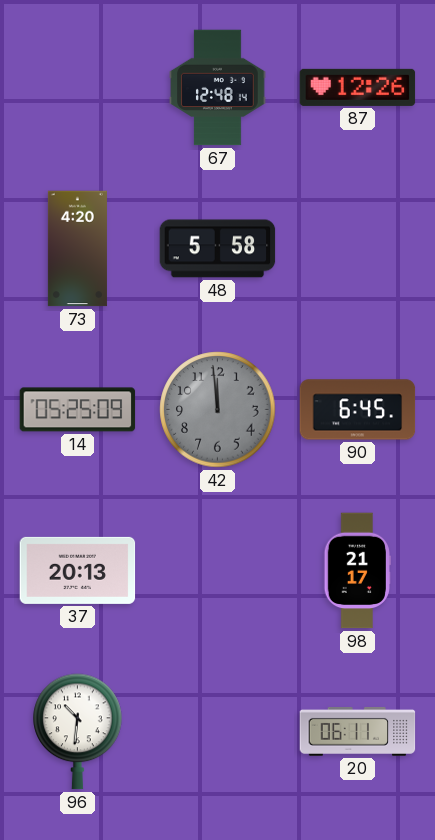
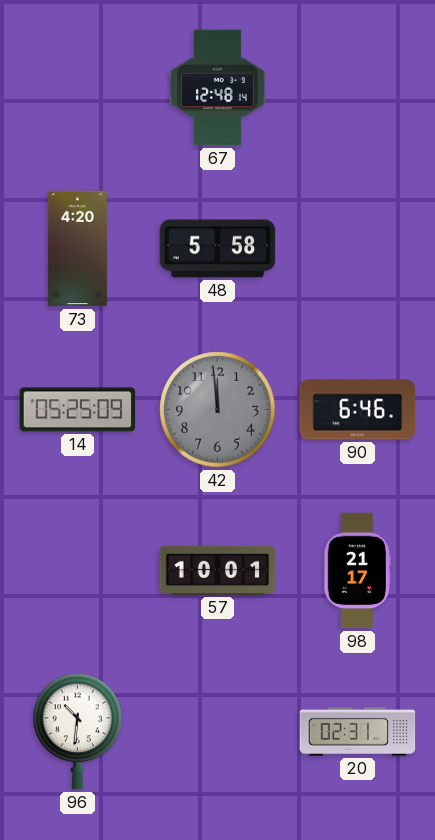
87: 12:26 -> none (358, 87)
90: 6:45 -> 6:46 (358, 410)
37: 20:13 -> none (78, 570)
57: none -> 10:01 (218, 570)
20: 06:11 -> 02:31 (358, 731)
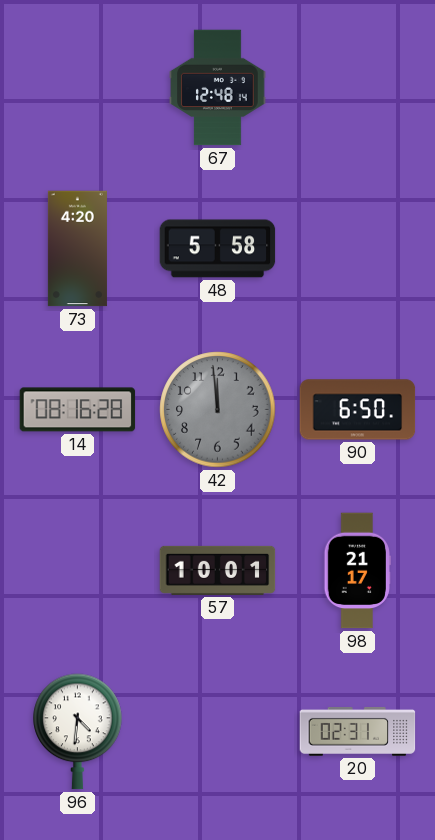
14: 05:25 -> 08:16 (78, 410)
90: 6:46 -> 6:50 (358, 410)
96: 10:31 -> 4:31 (78, 732)
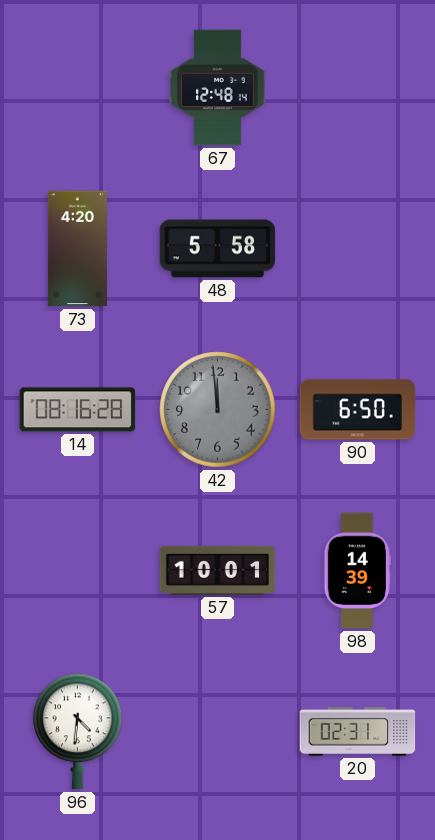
98: 21:17 -> 14:39 (357, 571)
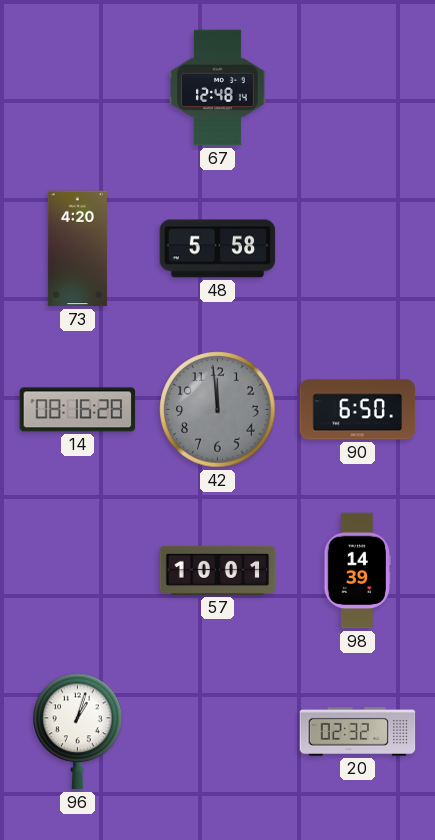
96: 4:31 -> 1:03 (78, 732)
20: 02:31 -> 02:32 (358, 731)
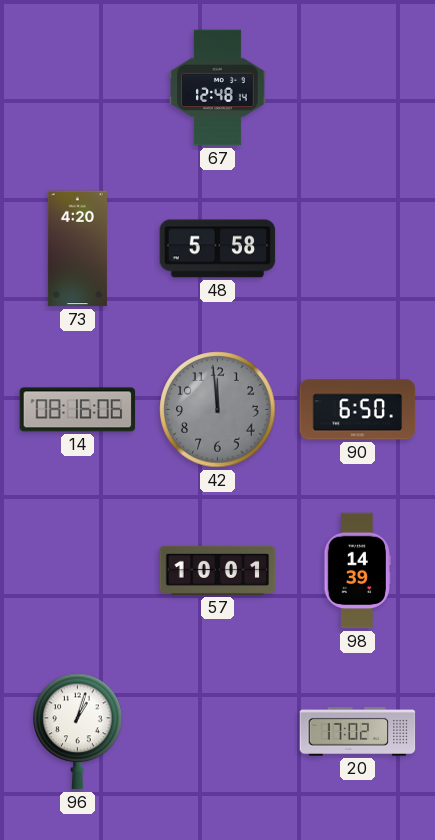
14: 08:16:28 -> 08:16:06 (78, 410)
20: 02:32 -> 17:02 (358, 731)
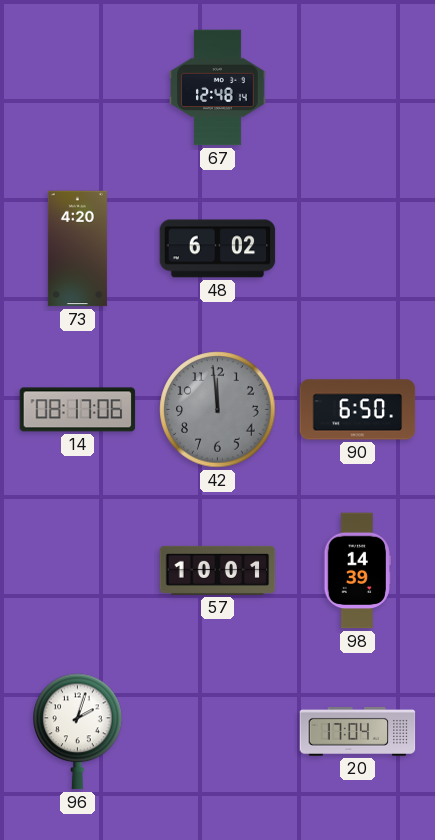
48: 5:58 -> 6:02 (218, 249)
14: 08:16 -> 08:17 (78, 410)
96: 1:03 -> 2:03 (78, 732)
20: 17:02 -> 17:04 (358, 731)
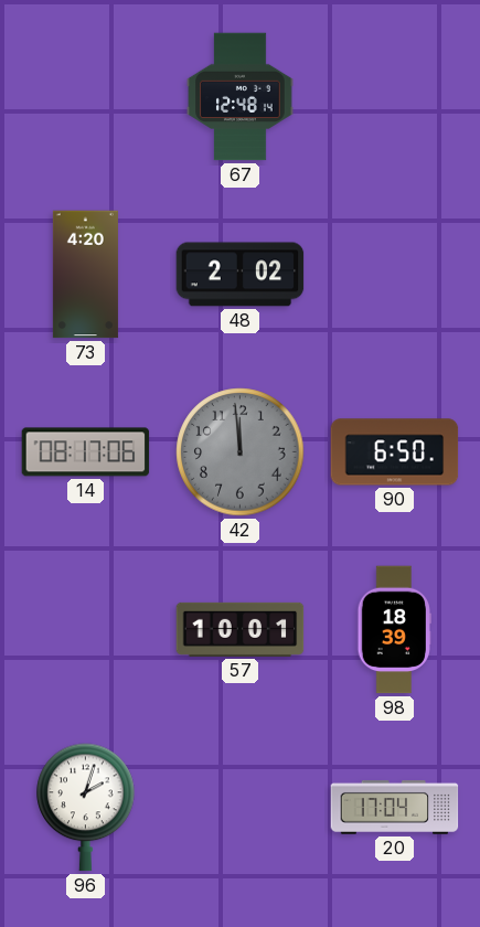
48: 6:02 -> 2:02 (241, 275)
98: 14:39 -> 18:39 (394, 630)
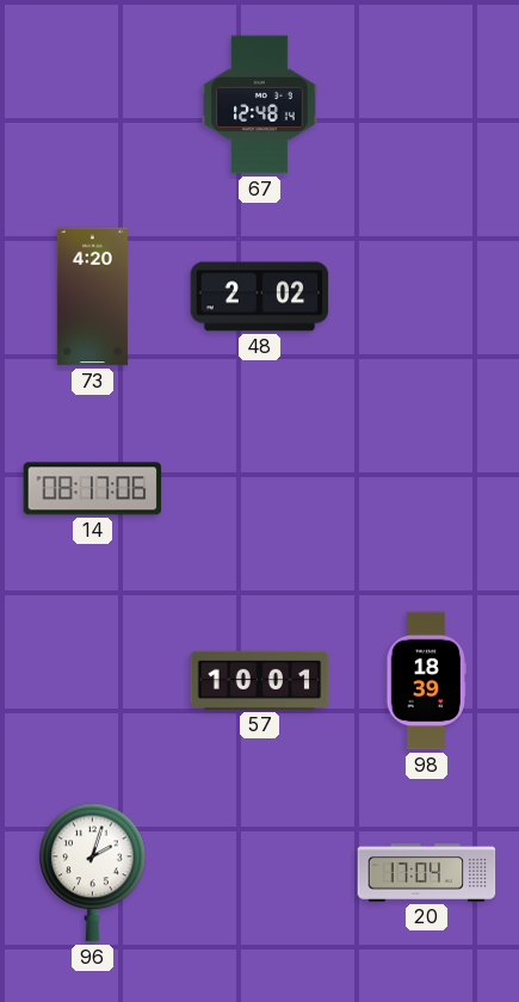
42: 11:59 -> none (241, 452)
90: 6:50 -> none (395, 452)
